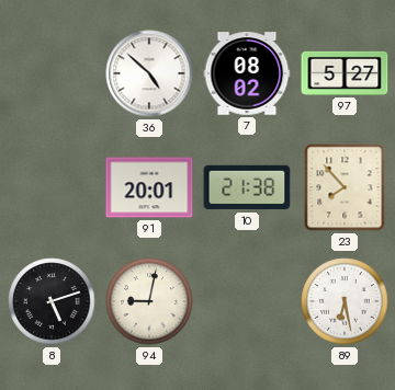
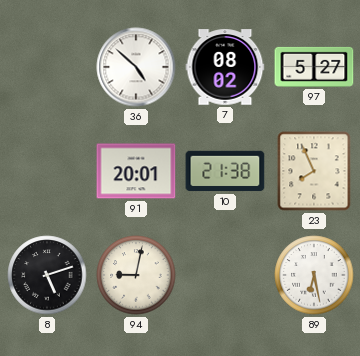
23: 7:53 -> 7:56 (314, 171)
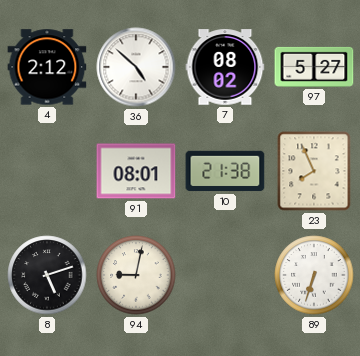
4: none -> 2:12 (47, 67)
91: 20:01 -> 08:01 (136, 171)
89: 6:28 -> 6:33 (314, 275)
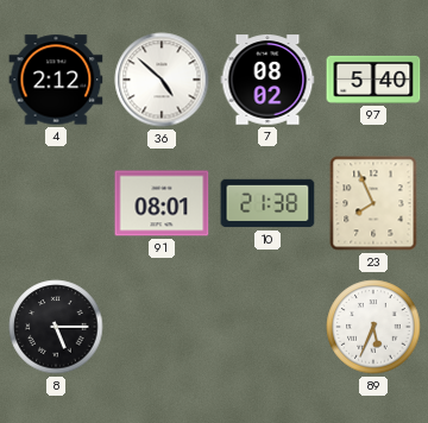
97: 5:27 -> 5:40 (373, 80)
8: 5:12 -> 5:15 (56, 327)
94: 9:02 -> none (136, 275)
89: 6:33 -> 5:34 (373, 327)
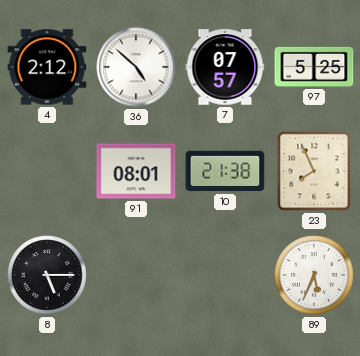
7: 08:02 -> 07:57 (225, 67)
97: 5:40 -> 5:25 (314, 67)
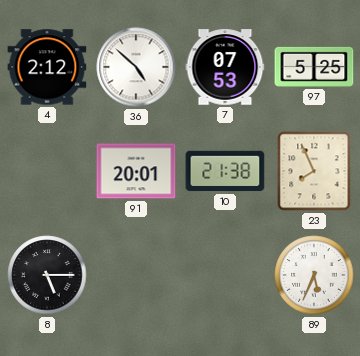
7: 07:57 -> 07:53 (225, 67)
91: 08:01 -> 20:01 (136, 171)
